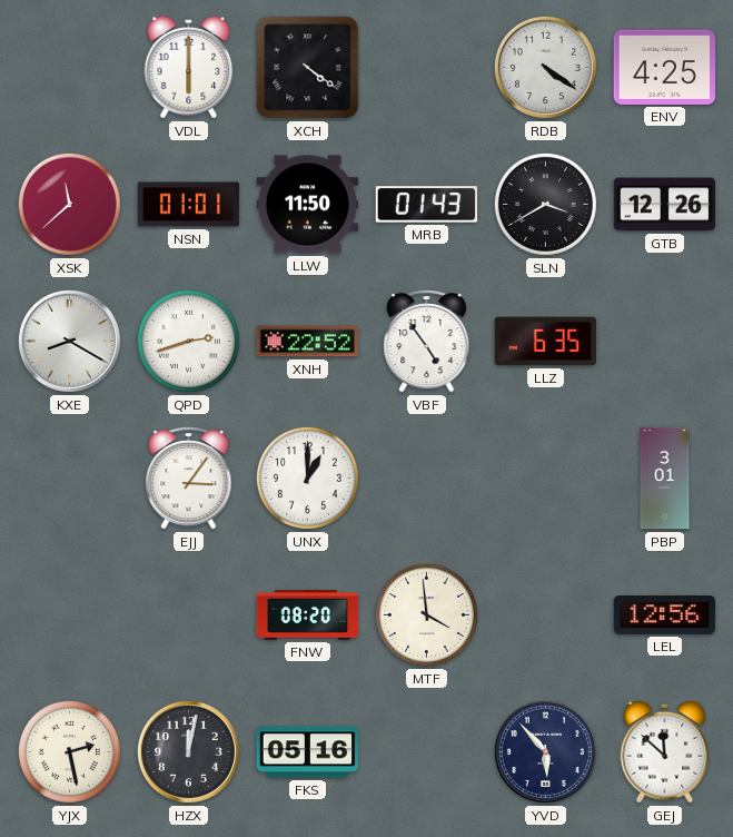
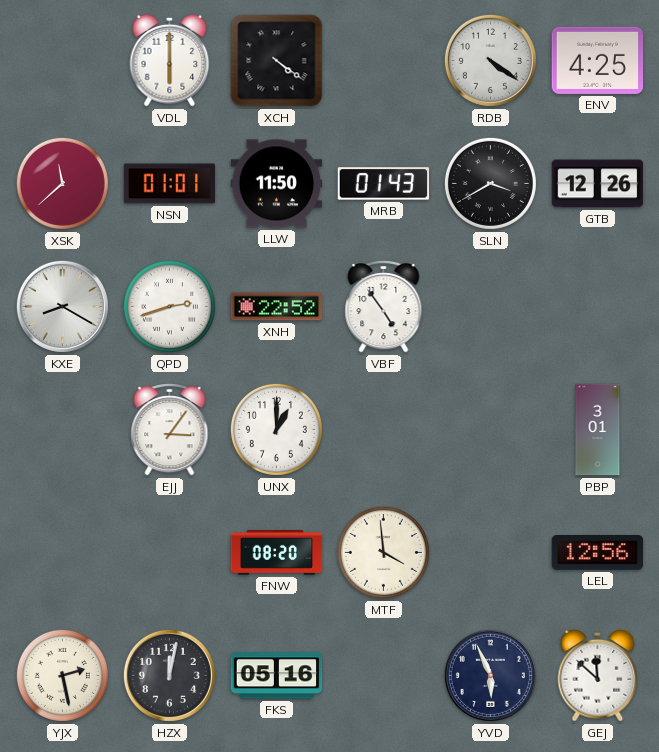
LLZ: 6:35 -> none (546, 342)
YVD: 5:53 -> 5:56 (490, 675)
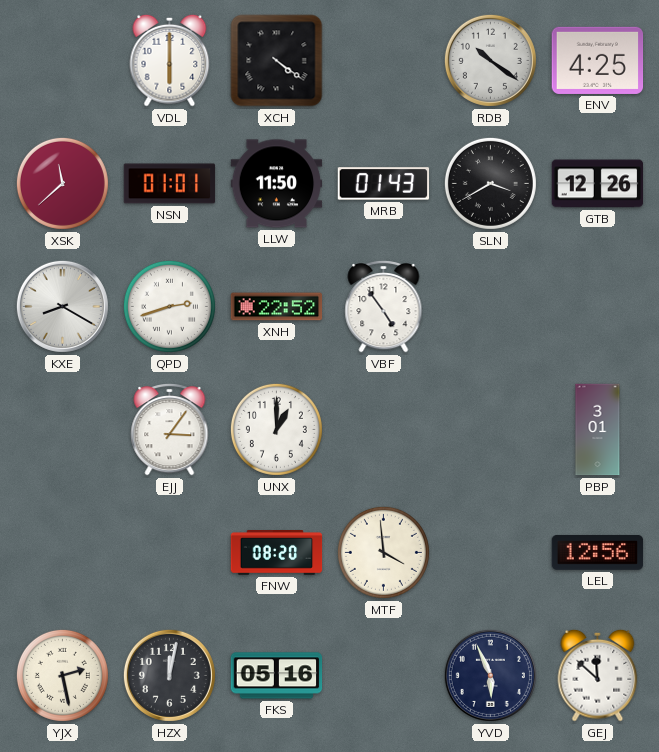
RDB: 4:21 -> 10:21 (490, 60)
